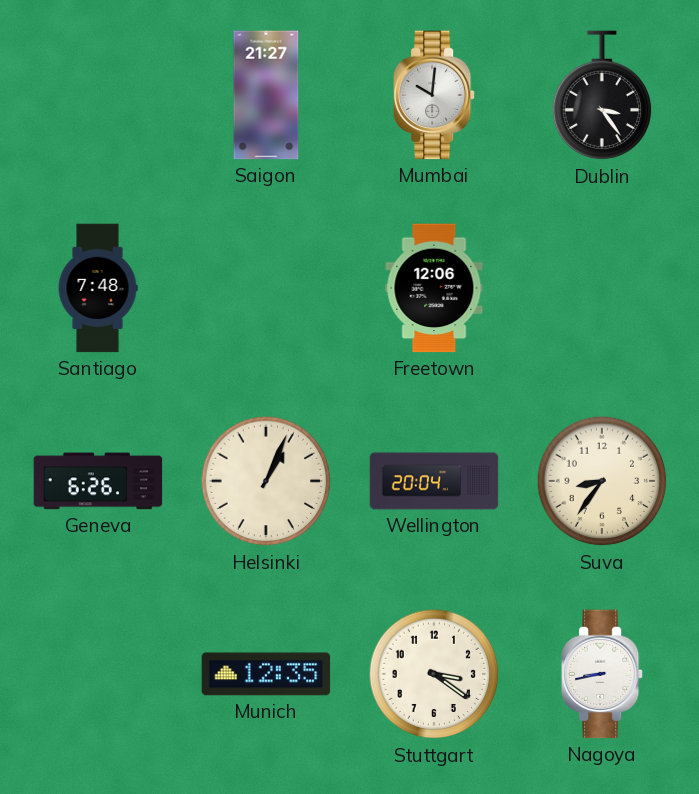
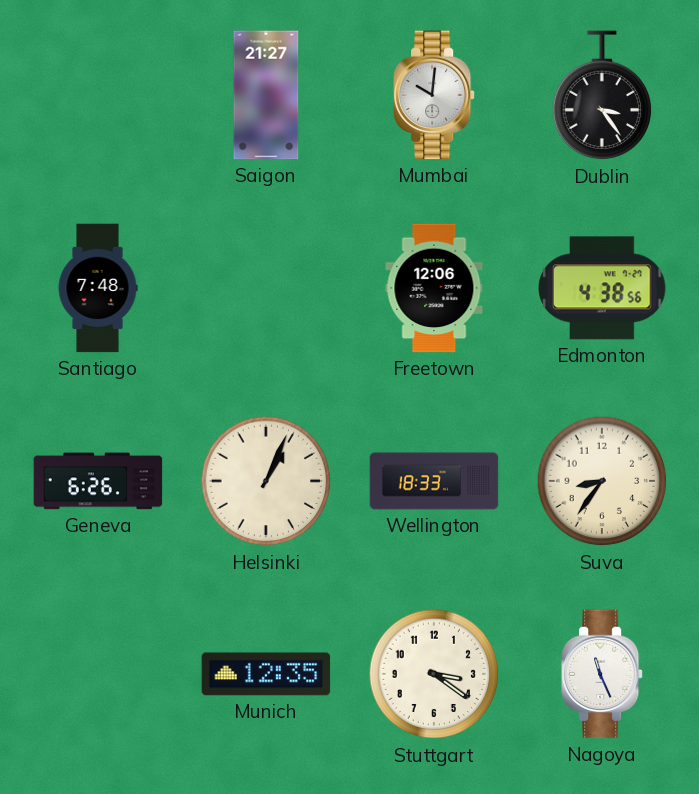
Edmonton: none -> 4:38 (602, 288)
Wellington: 20:04 -> 18:33 (434, 481)
Nagoya: 8:43 -> 11:26 (602, 674)
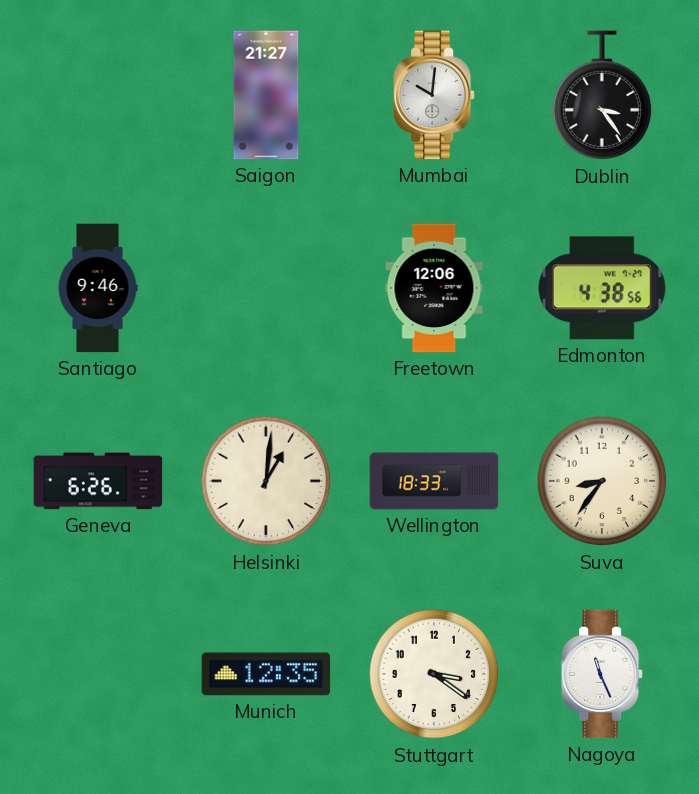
Santiago: 7:48 -> 9:46 (98, 288)
Helsinki: 1:04 -> 1:01 (266, 481)
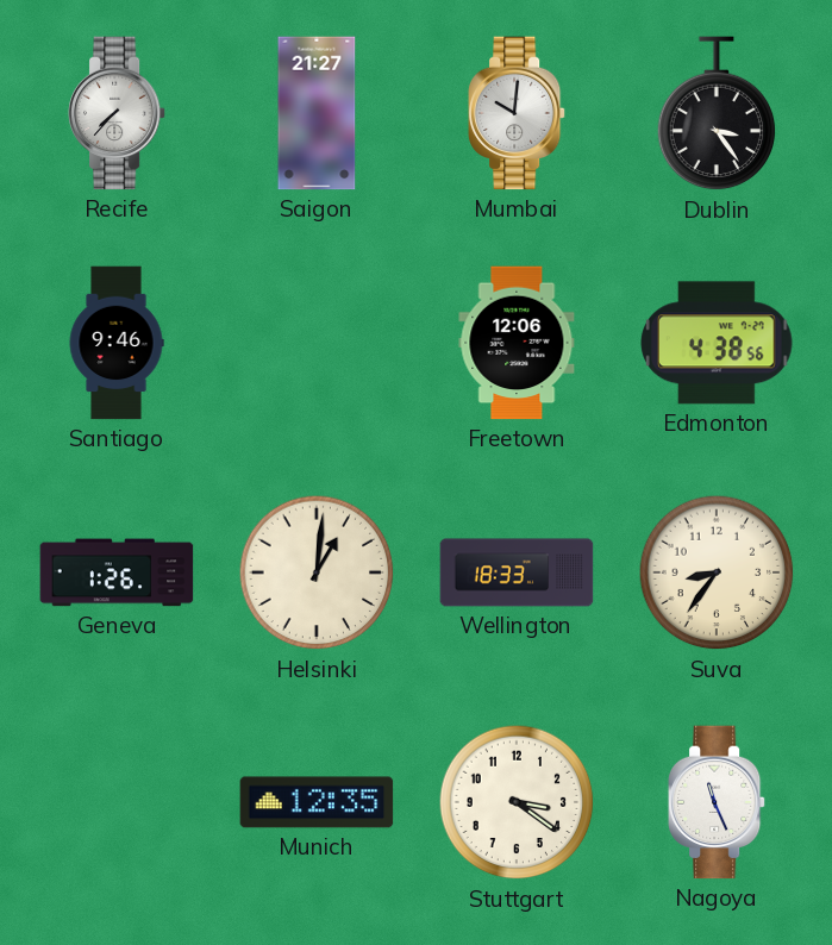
Recife: none -> 7:37 (117, 113)
Geneva: 6:26 -> 1:26 (117, 572)
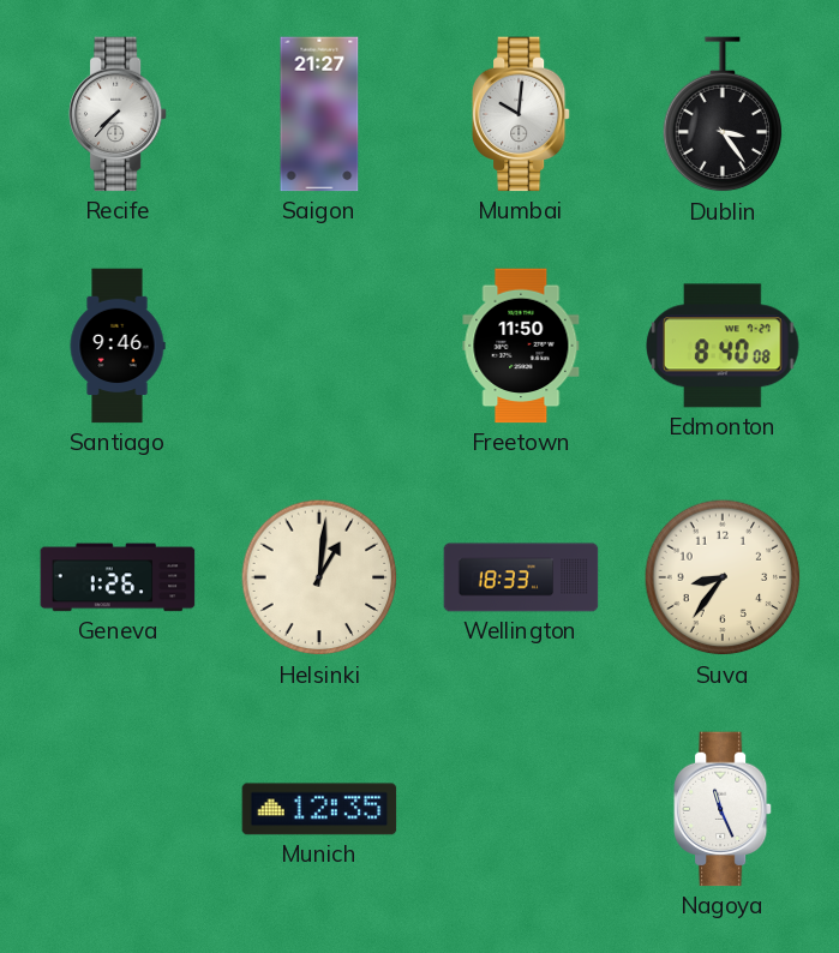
Freetown: 12:06 -> 11:50 (521, 346)
Edmonton: 4:38 -> 8:40 (723, 346)
Stuttgart: 3:21 -> none (517, 802)
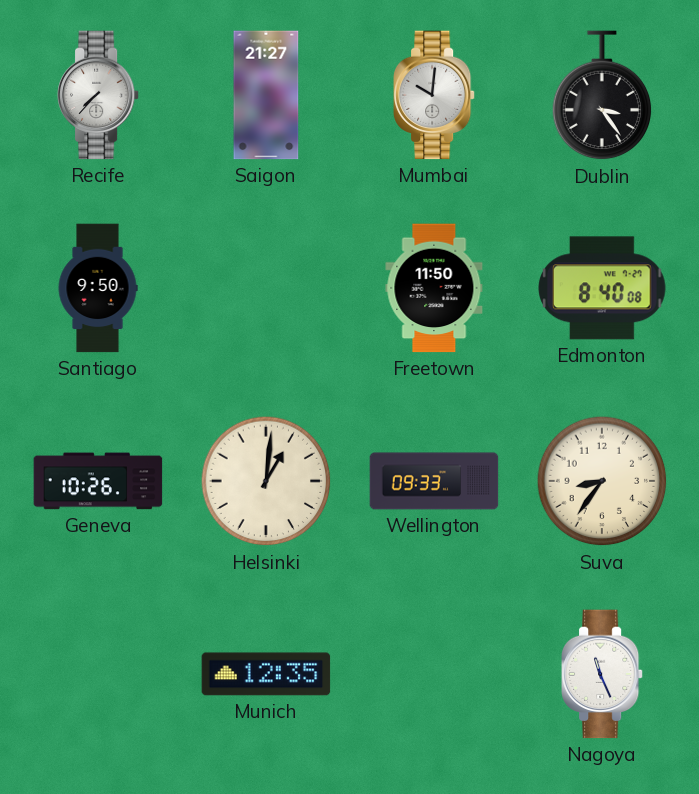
Santiago: 9:46 -> 9:50 (98, 288)
Geneva: 1:26 -> 10:26 (98, 481)
Wellington: 18:33 -> 09:33 (434, 481)
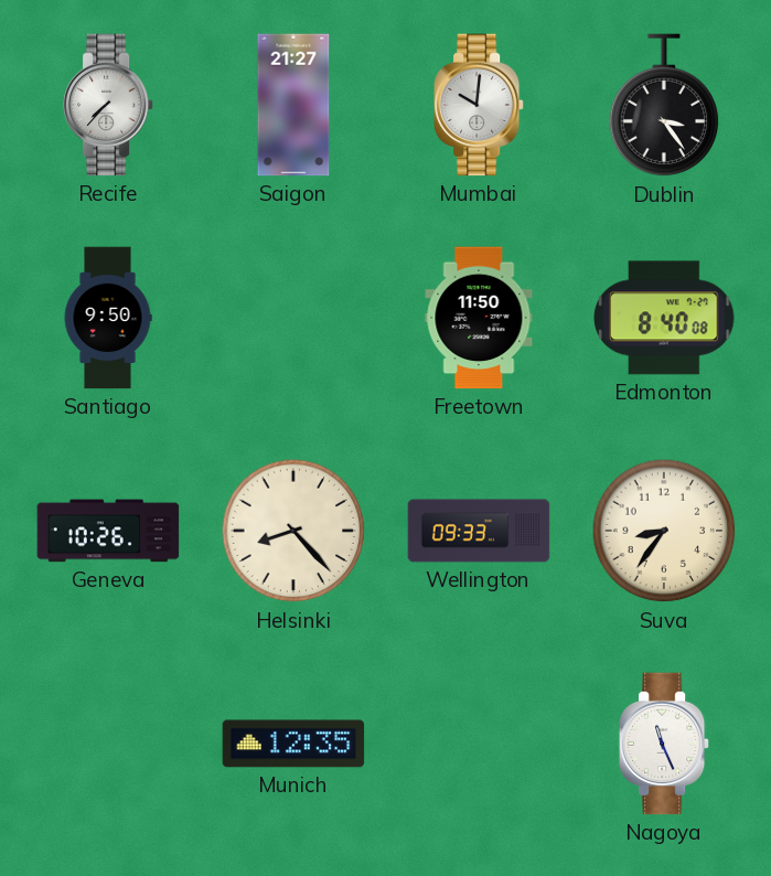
Helsinki: 1:01 -> 8:23 (293, 531)
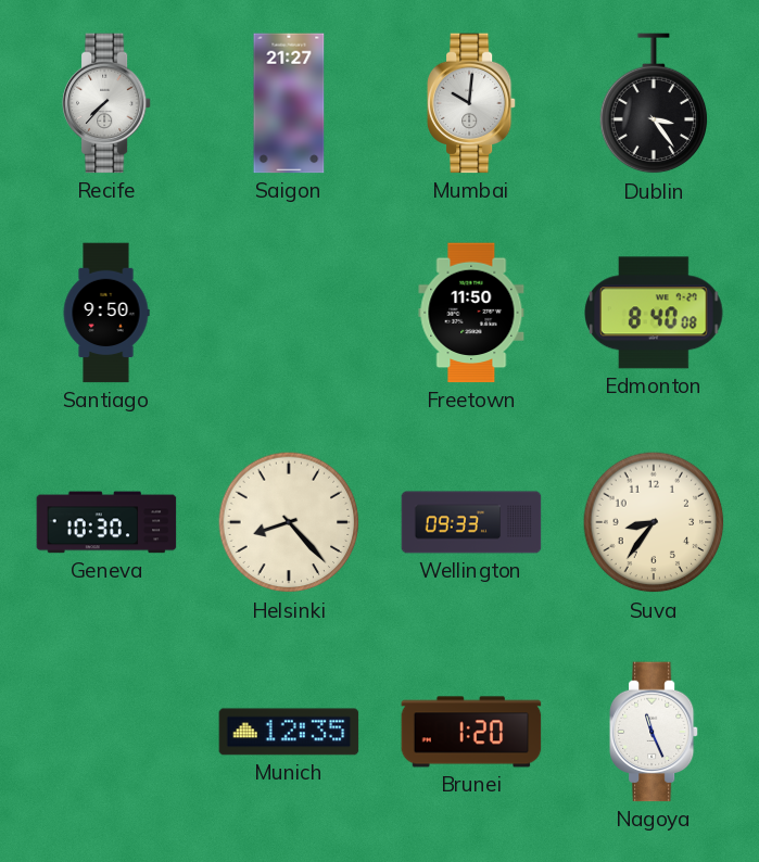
Geneva: 10:26 -> 10:30 (106, 522)
Brunei: none -> 1:20 (471, 732)
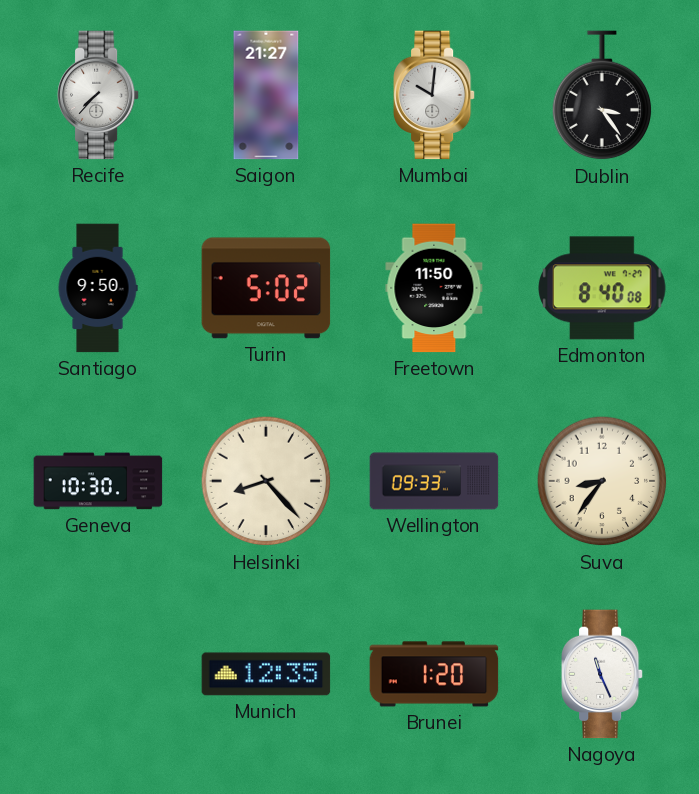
Turin: none -> 5:02 (266, 288)
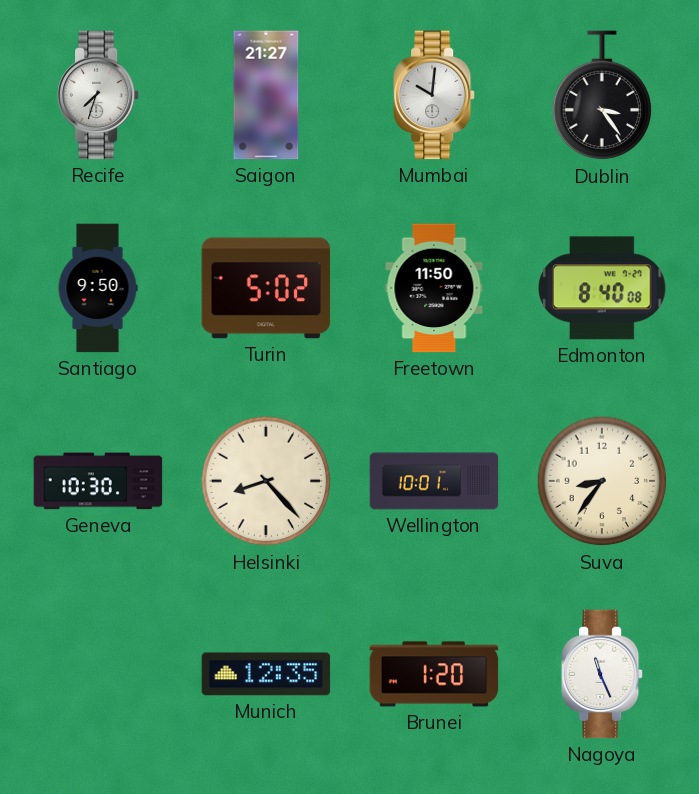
Recife: 7:37 -> 7:33 (98, 95)
Wellington: 09:33 -> 10:01 (434, 481)
